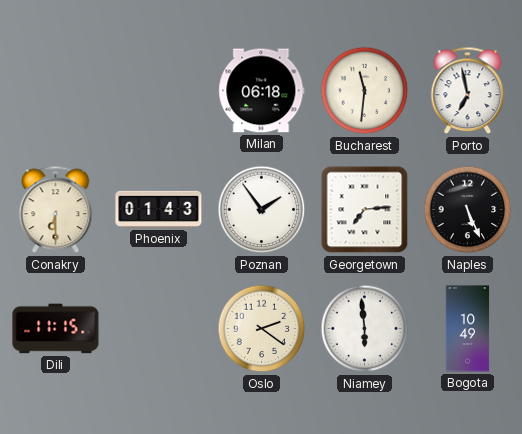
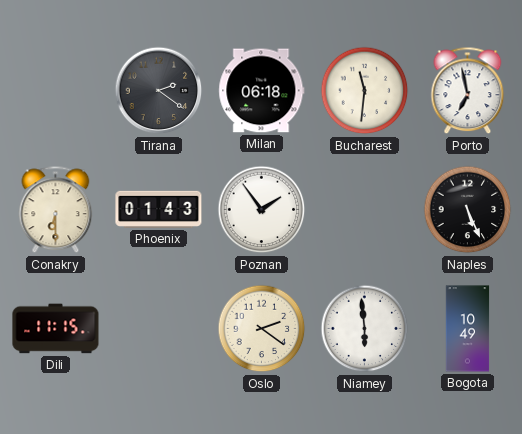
Tirana: none -> 2:21 (159, 91)
Georgetown: 7:14 -> none (365, 210)
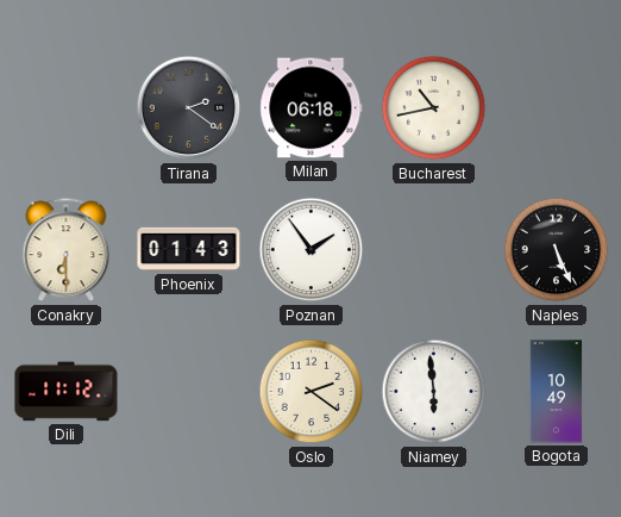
Bucharest: 11:31 -> 10:43 (434, 108)
Porto: 6:58 -> none (468, 91)
Dili: 11:15 -> 11:12 (67, 392)
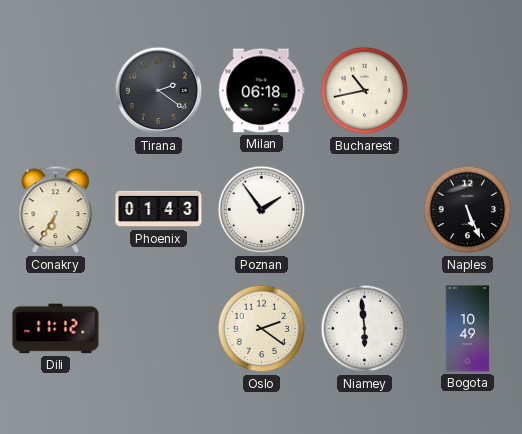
Conakry: 6:30 -> 6:35 (56, 210)
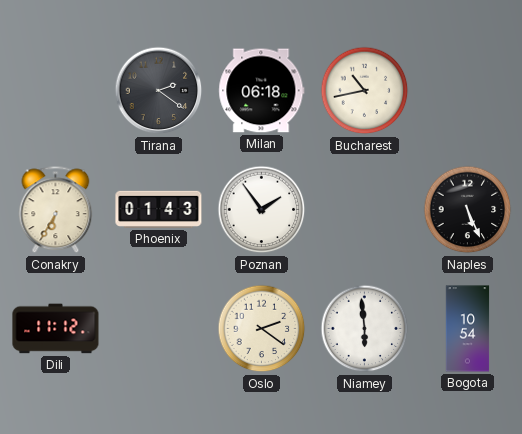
Bogota: 10:49 -> 10:54 (468, 329)
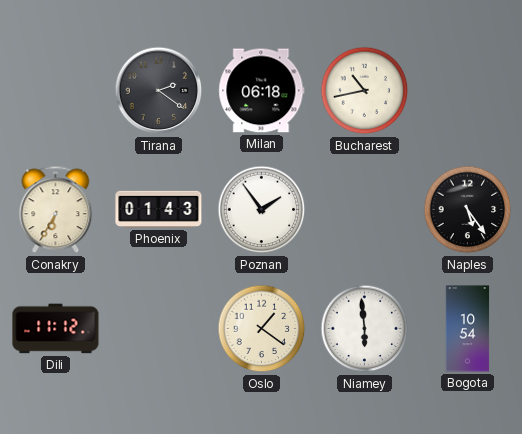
Naples: 5:26 -> 5:24 (468, 210)
Oslo: 2:21 -> 1:21 (262, 329)
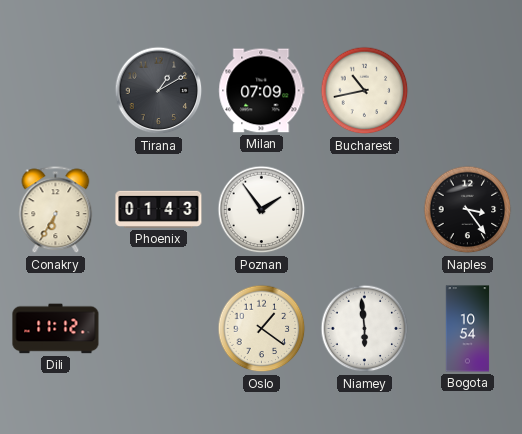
Tirana: 2:21 -> 1:10 (159, 91)
Milan: 06:18 -> 07:09 (262, 91)
Naples: 5:24 -> 3:24 (468, 210)
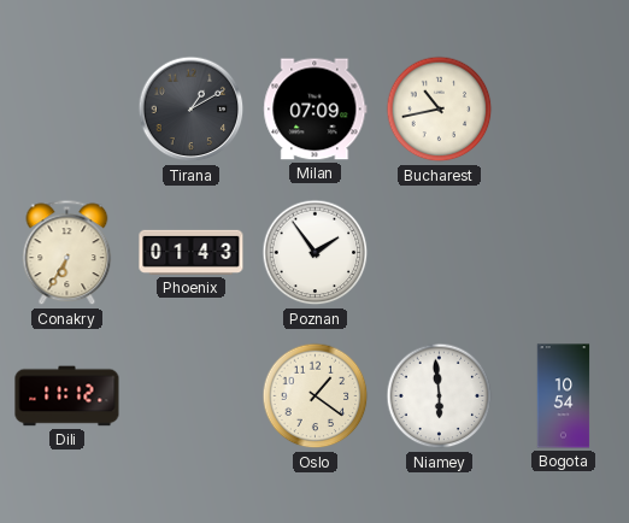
Naples: 3:24 -> none (468, 210)
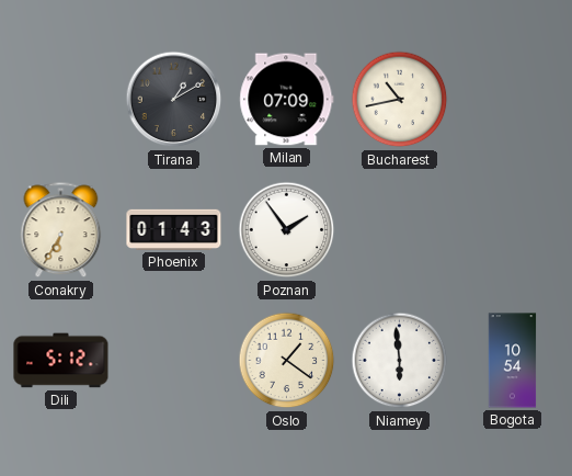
Dili: 11:12 -> 5:12 (61, 361)
